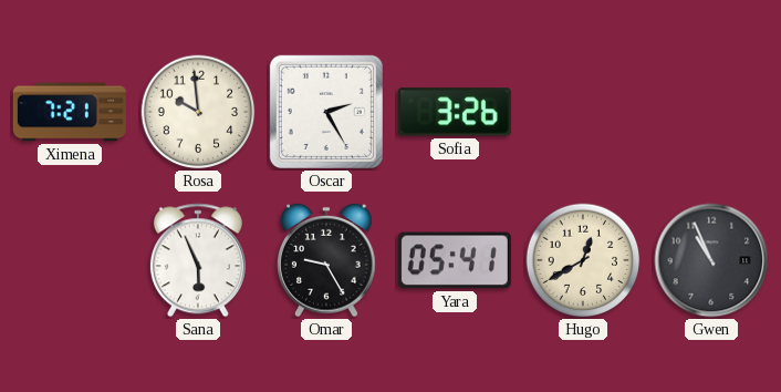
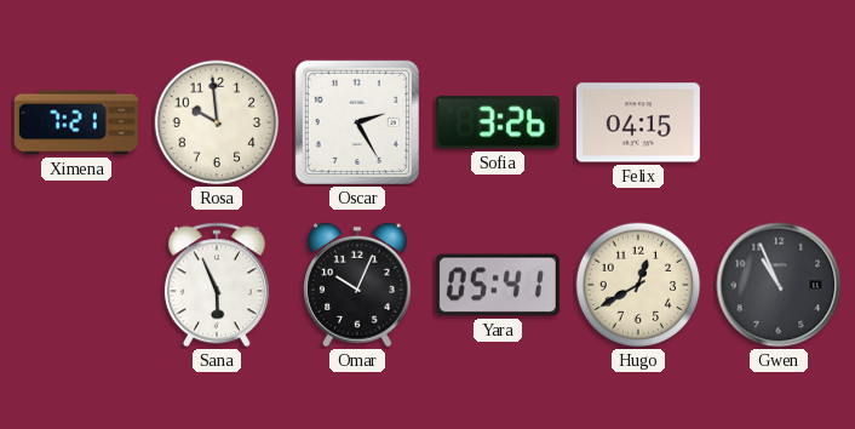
Felix: none -> 04:15 (638, 122)
Omar: 9:25 -> 10:04 (358, 285)
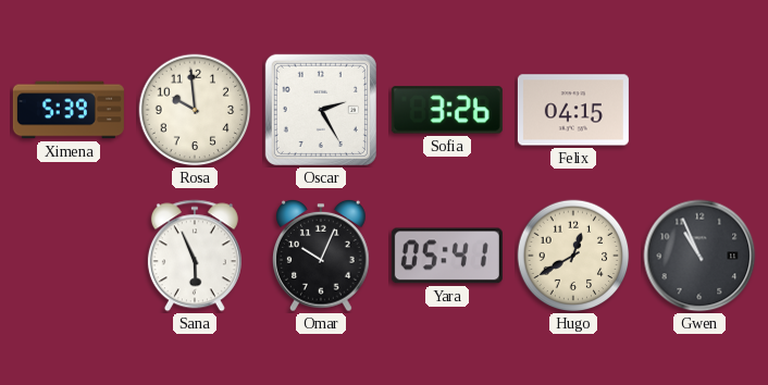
Ximena: 7:21 -> 5:39 (69, 110)
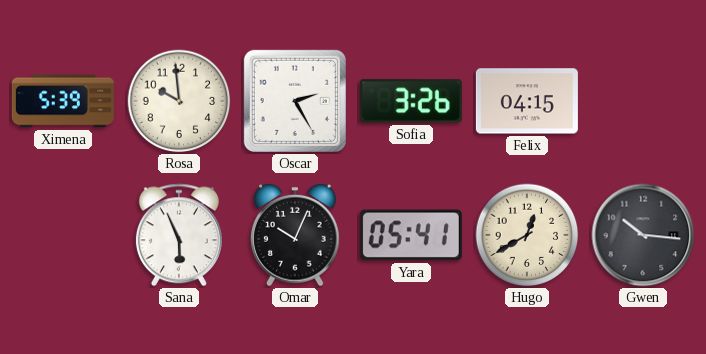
Gwen: 10:56 -> 10:16 (643, 235)
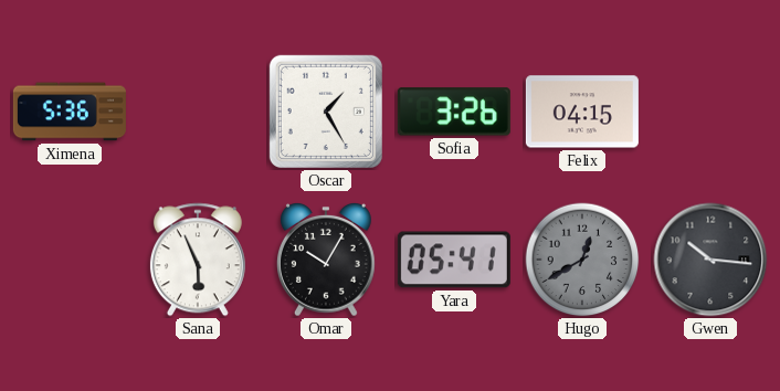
Ximena: 5:39 -> 5:36 (70, 112)
Rosa: 9:59 -> none (179, 101)
Oscar: 2:25 -> 1:25 (326, 112)
Omar: 10:04 -> 10:05 (327, 260)
Hugo dial: cream -> grey (582, 260)
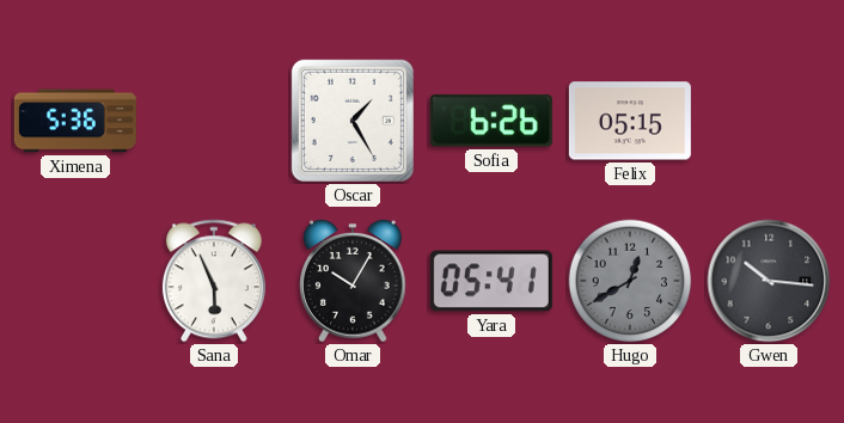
Sofia: 3:26 -> 6:26 (491, 121)
Felix: 04:15 -> 05:15 (630, 121)
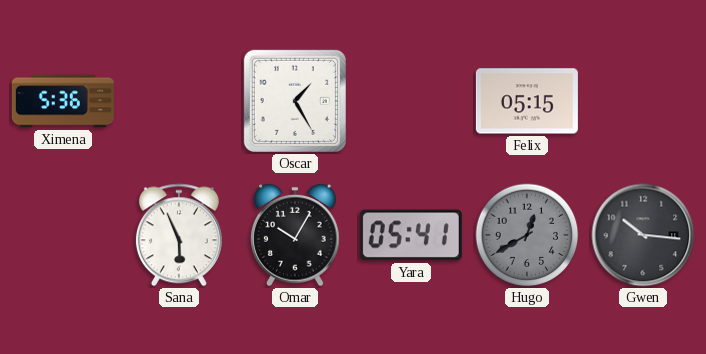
Sofia: 6:26 -> none (491, 121)
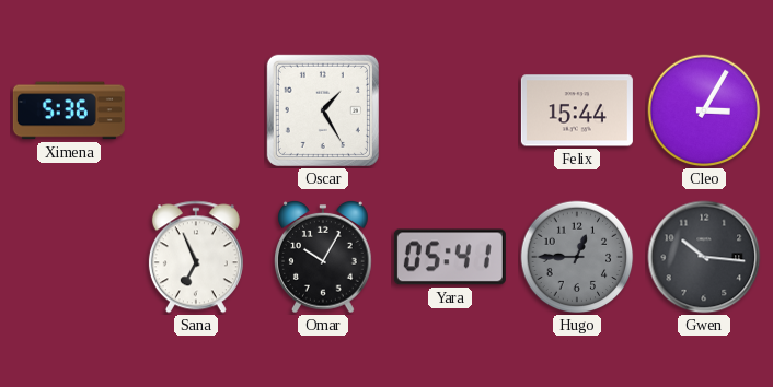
Felix: 05:15 -> 15:44 (577, 110)
Cleo: none -> 3:05 (704, 110)
Sana: 5:56 -> 6:56 (196, 257)
Hugo: 12:40 -> 12:45 (577, 257)
